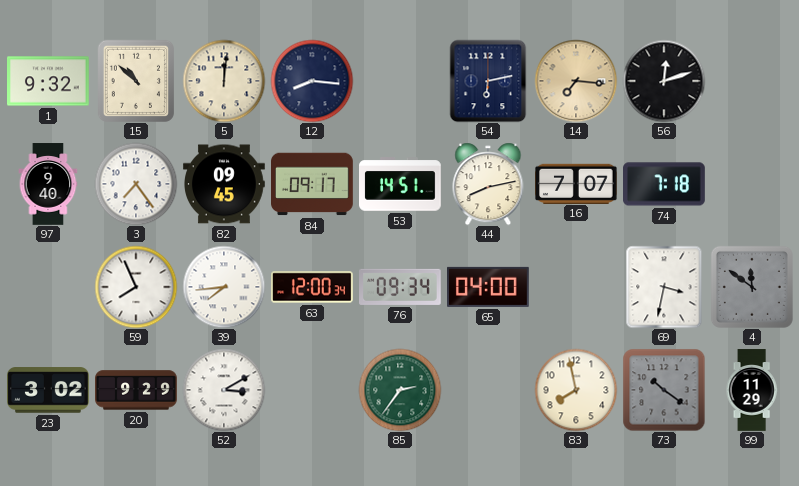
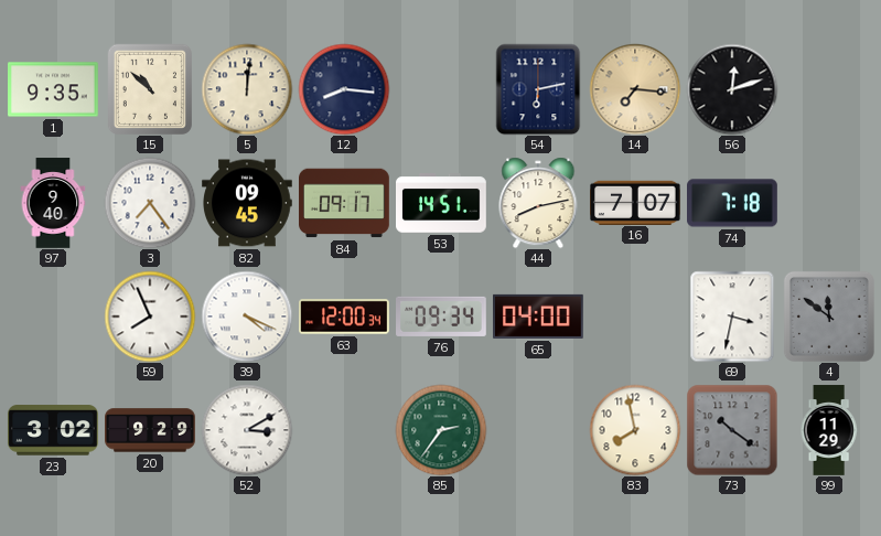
1: 9:32 -> 9:35 (54, 89)
39: 7:44 -> 4:19 (247, 317)
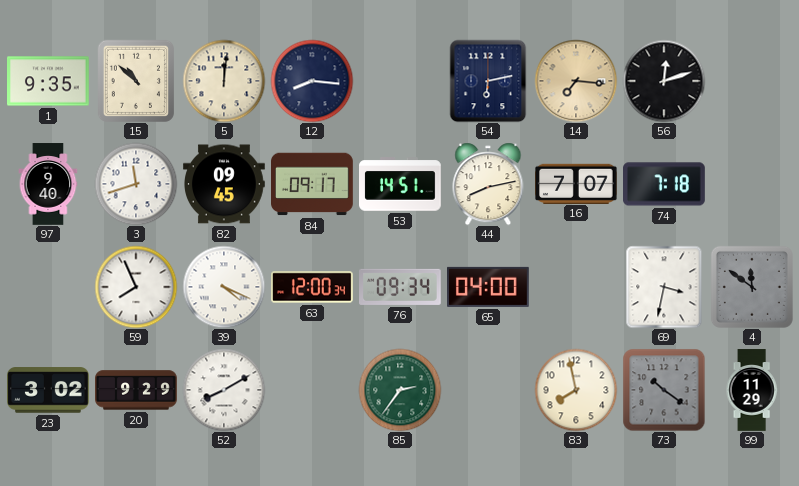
3: 7:24 -> 11:42 (136, 184)
52: 3:10 -> 8:10 (224, 390)
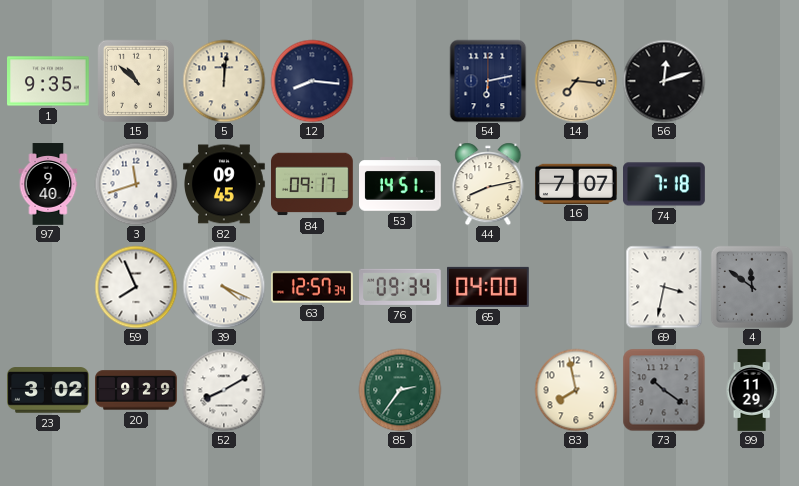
63: 12:00 -> 12:57 (313, 287)
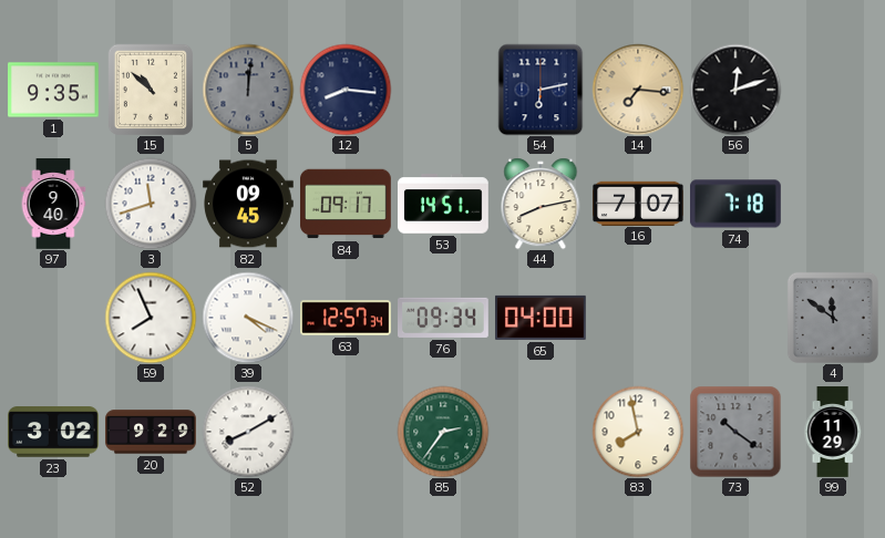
5 dial: cream -> grey (248, 90)
69: 3:32 -> none (664, 287)
